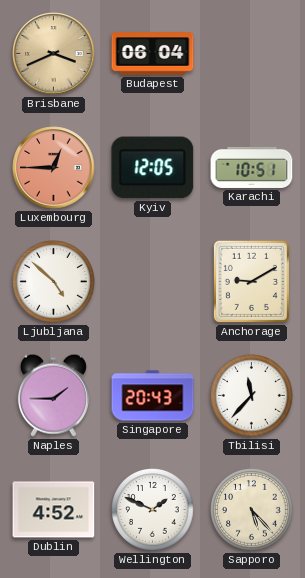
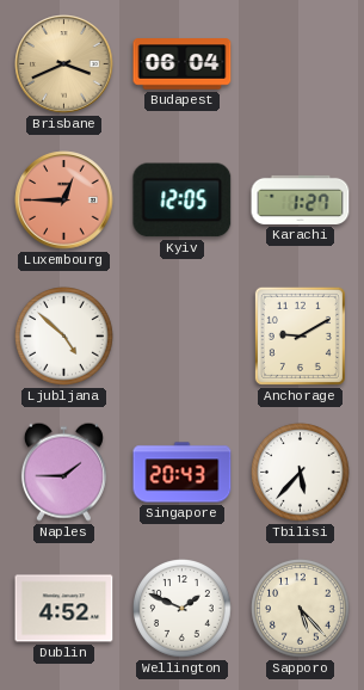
Karachi: 10:51 -> 1:27 (301, 199)
Tbilisi: 11:37 -> 5:37 (301, 473)
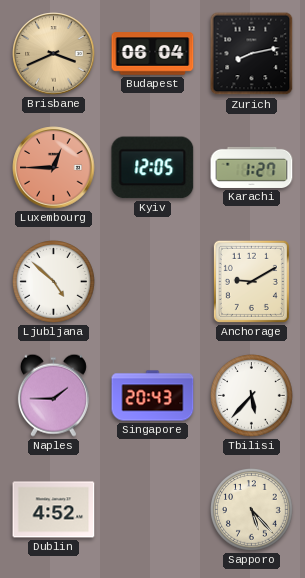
Zurich: none -> 8:13 (252, 54)
Wellington: 1:49 -> none (183, 609)
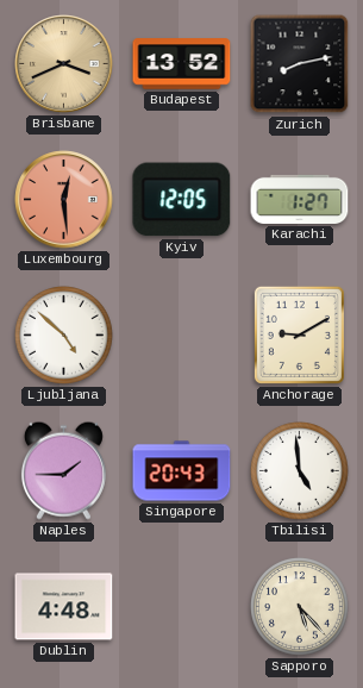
Budapest: 06:04 -> 13:52 (182, 64)
Luxembourg: 12:45 -> 12:29 (64, 200)
Tbilisi: 5:37 -> 4:59 (300, 471)
Dublin: 4:52 -> 4:48 (64, 607)
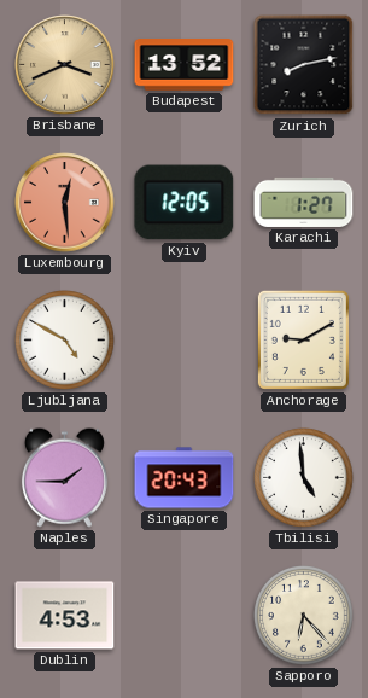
Ljubljana: 4:52 -> 4:50 (65, 341)
Dublin: 4:48 -> 4:53 (65, 616)
Sapporo: 5:23 -> 6:23 (304, 616)
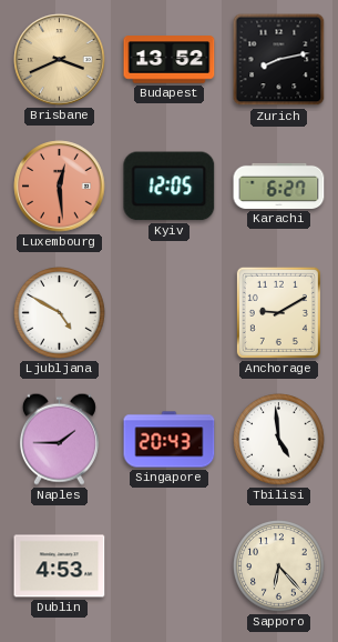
Karachi: 1:27 -> 6:27 (279, 185)
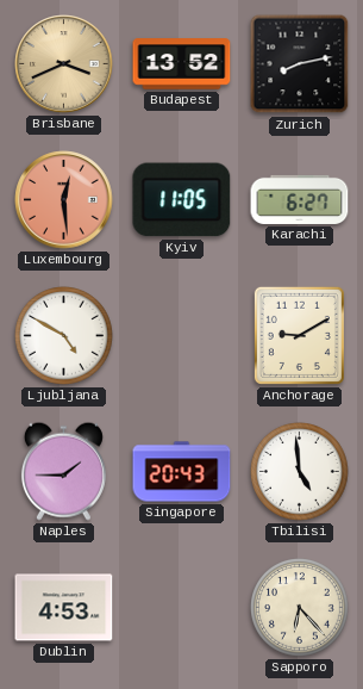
Kyiv: 12:05 -> 11:05 (182, 200)
